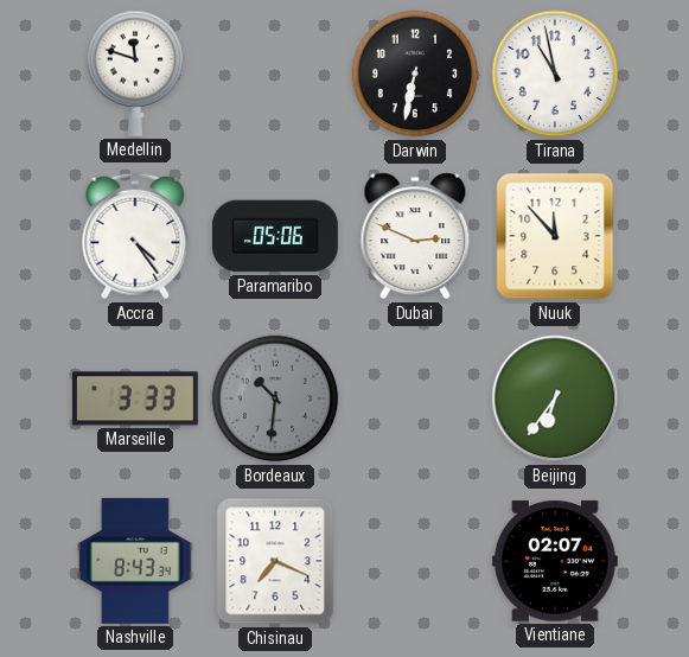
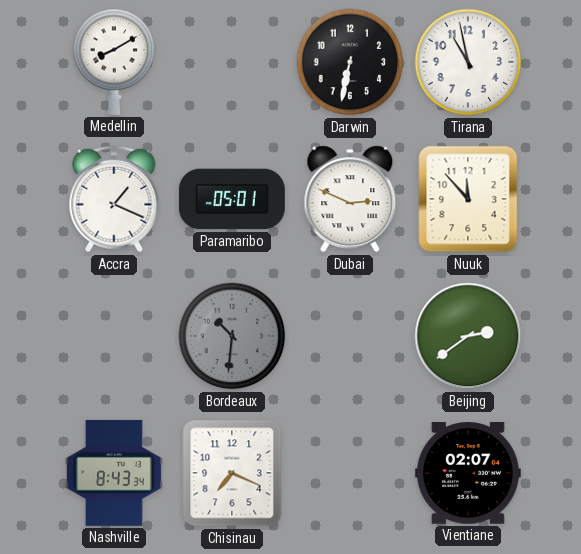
Medellin: 11:48 -> 8:10 (114, 62)
Accra: 4:24 -> 1:19 (114, 199)
Paramaribo: 05:06 -> 05:01 (232, 199)
Marseille: 3:33 -> none (135, 398)
Beijing: 6:36 -> 2:39 (468, 336)
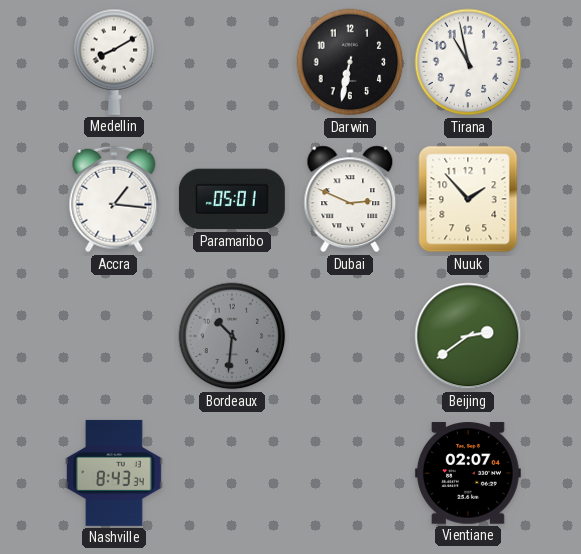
Accra: 1:19 -> 1:16 (114, 199)
Nuuk: 11:53 -> 1:53 (468, 199)
Chisinau: 7:19 -> none (232, 473)
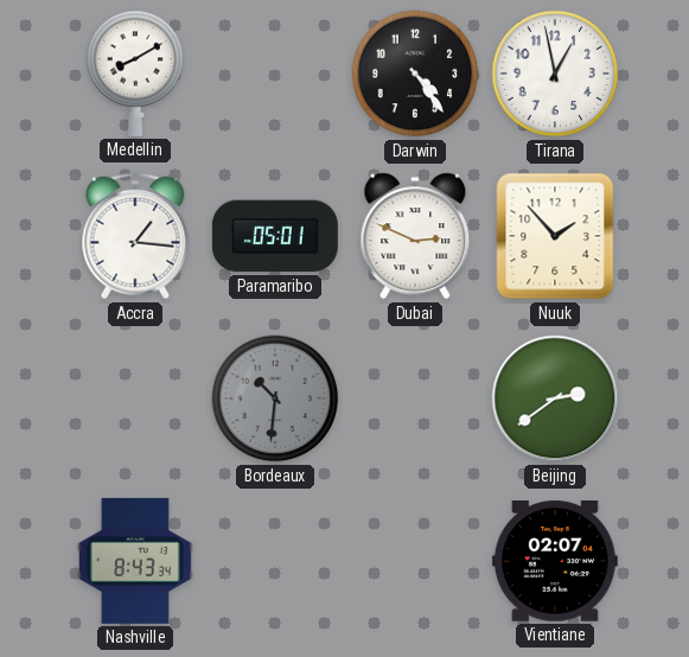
Darwin: 6:32 -> 4:24 (415, 74)
Tirana: 10:58 -> 12:58 (555, 74)
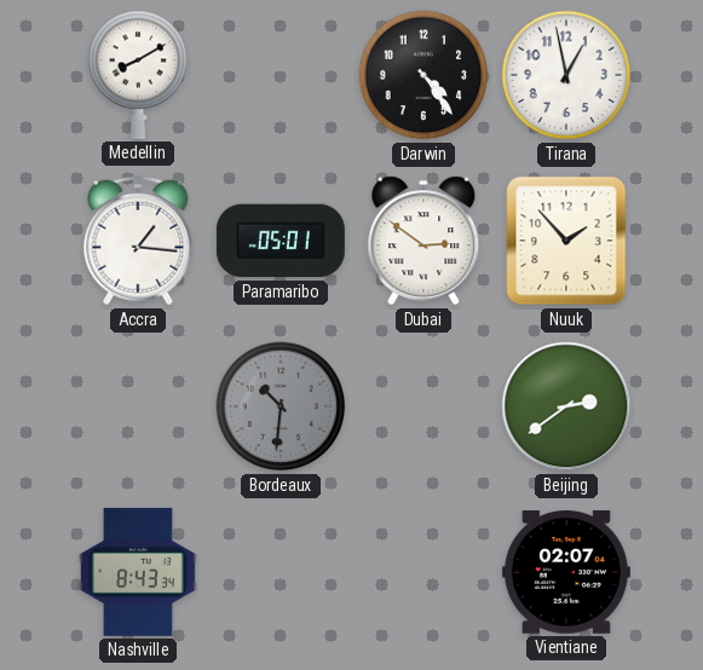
Dubai: 2:49 -> 2:51 (423, 241)
